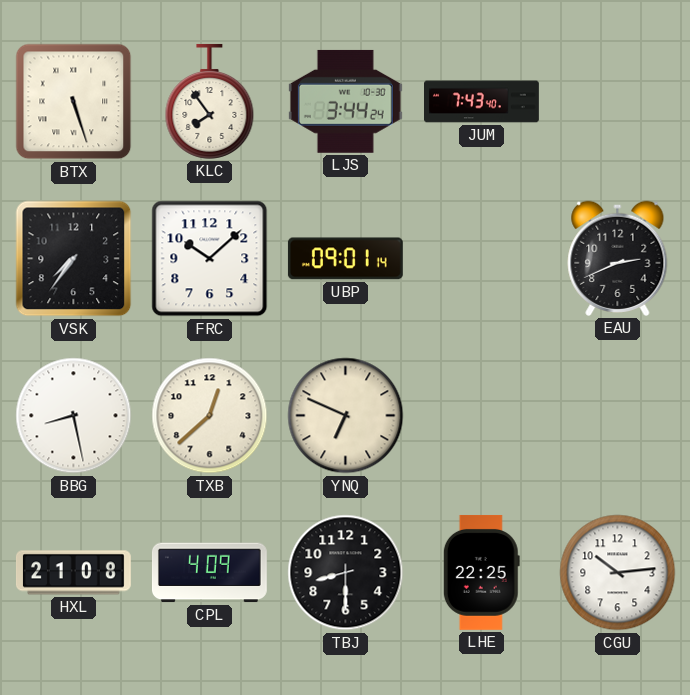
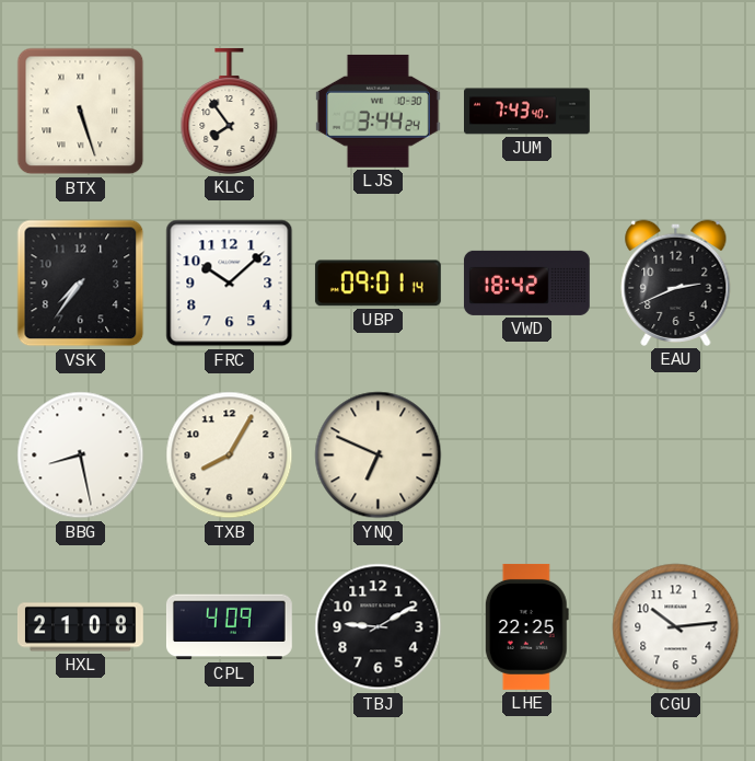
VWD: none -> 18:42 (526, 283)
TXB: 12:38 -> 8:05 (230, 456)
TBJ: 8:30 -> 9:10 (379, 627)
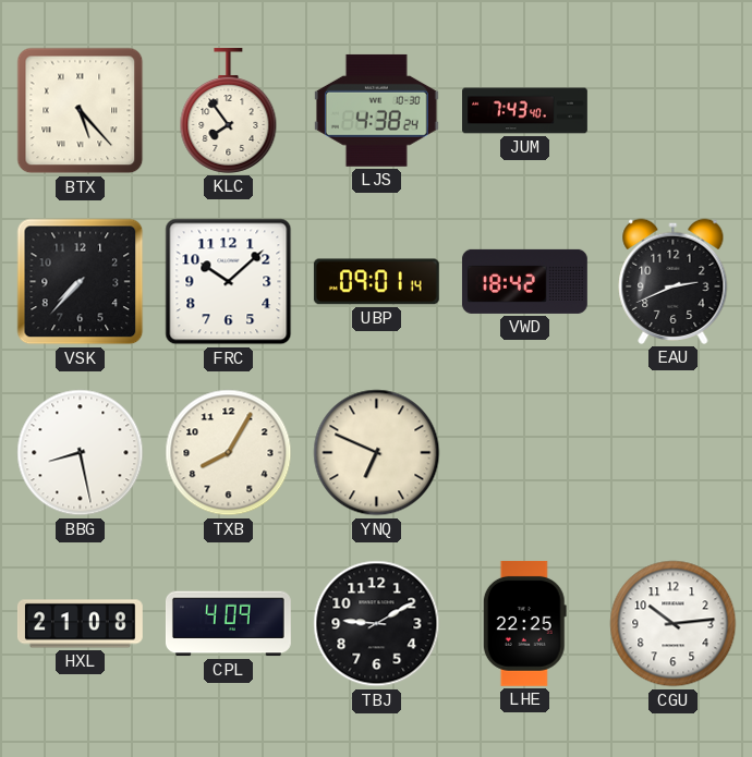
BTX: 5:27 -> 5:23 (81, 111)
LJS: 3:44 -> 4:38 (376, 110)
VSK: 7:36 -> 7:37 (81, 282)
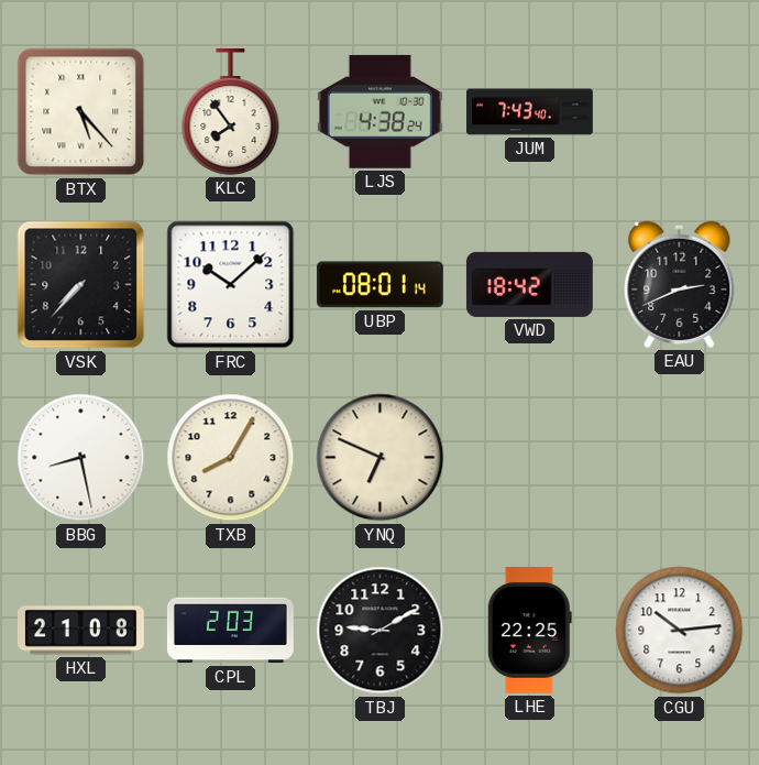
UBP: 09:01 -> 08:01 (380, 285)
CPL: 4:09 -> 2:03 (230, 631)
